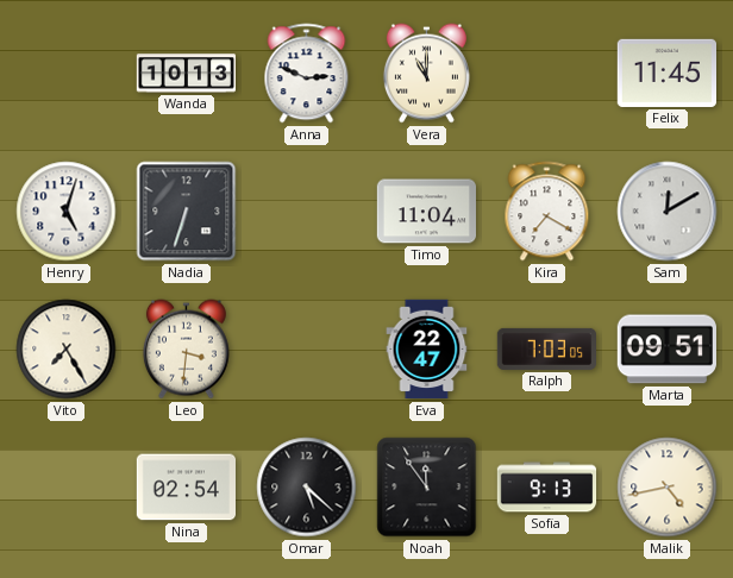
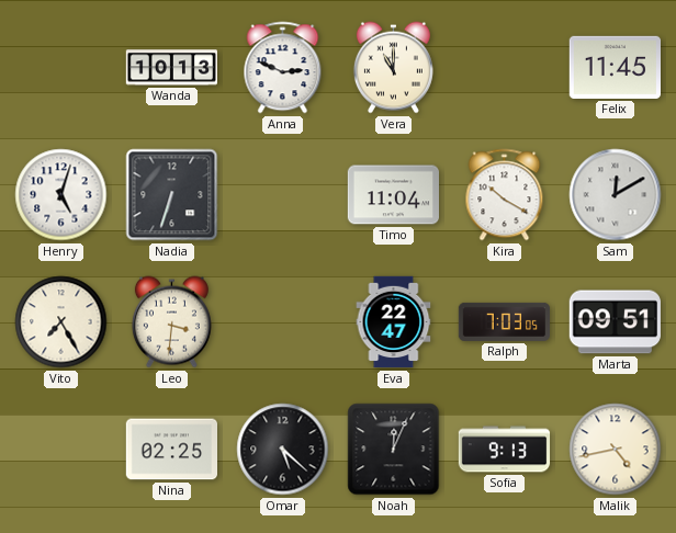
Kira: 7:20 -> 10:20 (505, 195)
Nina: 02:54 -> 02:25 (172, 450)
Noah: 11:54 -> 12:04 (394, 450)
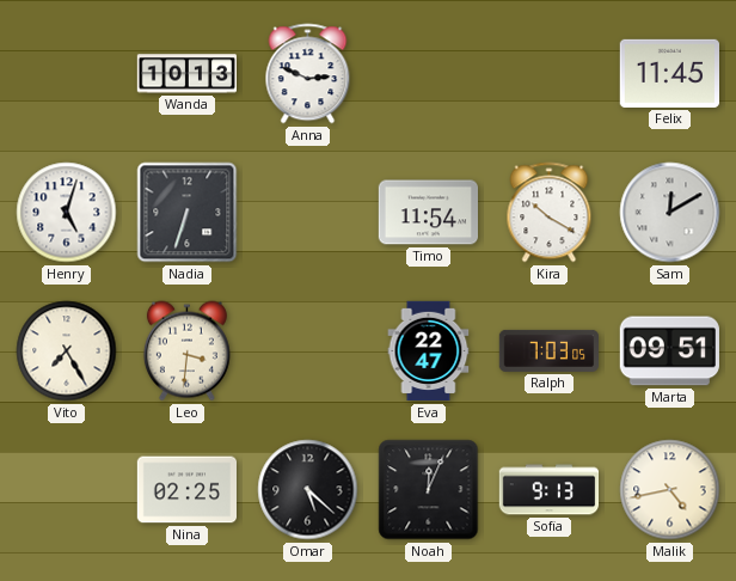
Vera: 11:00 -> none (393, 68)
Timo: 11:04 -> 11:54 (428, 213)
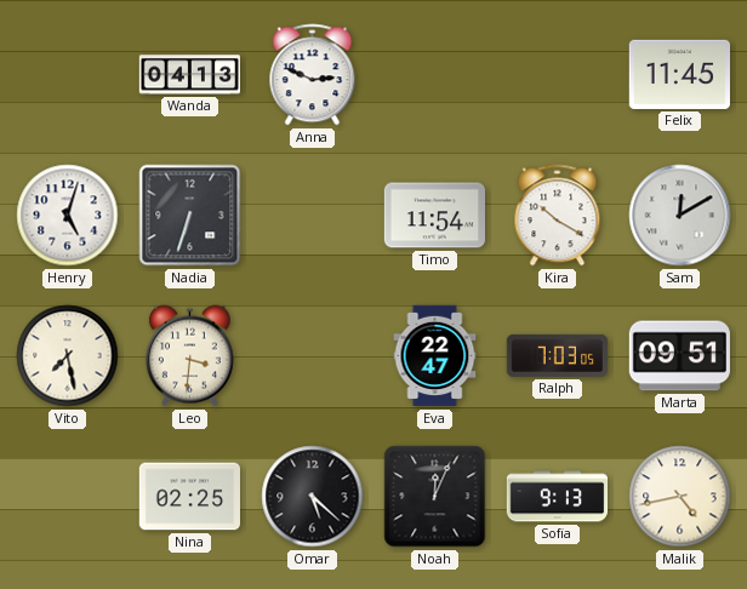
Wanda: 10:13 -> 04:13 (189, 75)
Vito: 7:25 -> 7:28 (68, 356)
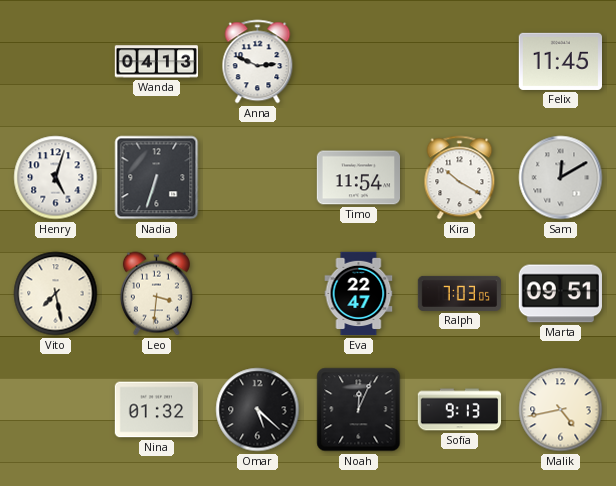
Nina: 02:25 -> 01:32 (157, 410)
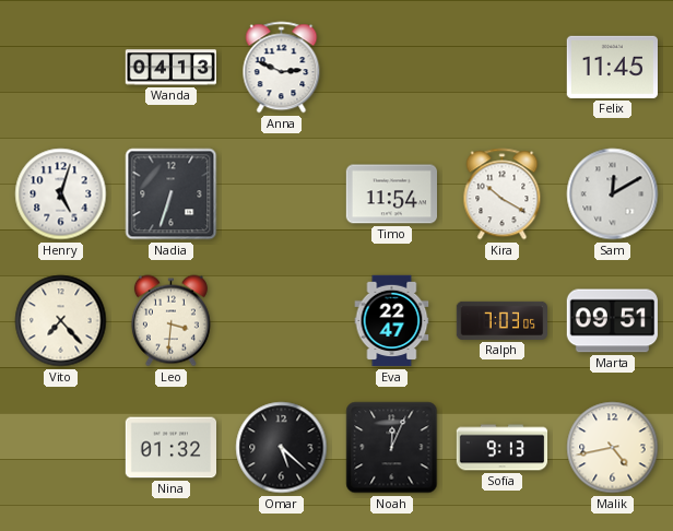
Vito: 7:28 -> 7:23 (61, 321)
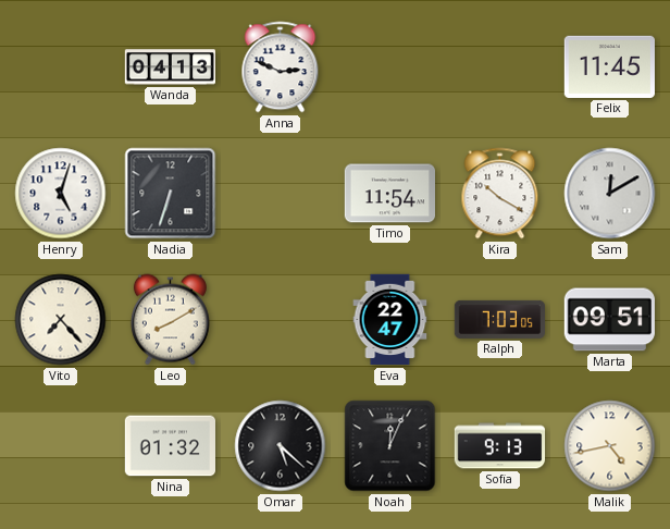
Leo: 3:31 -> 8:10 (170, 320)
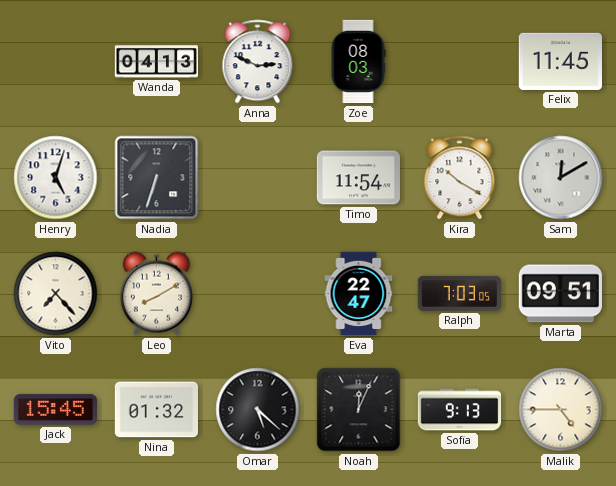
Zoe: none -> 08:03 (358, 62)
Jack: none -> 15:45 (55, 410)
Malik: 4:43 -> 4:45 (561, 410)
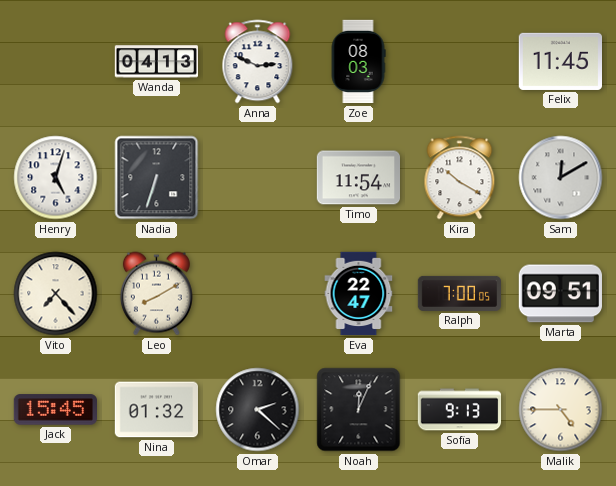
Ralph: 7:03 -> 7:00 (460, 293)
Omar: 5:22 -> 2:22 (258, 410)
